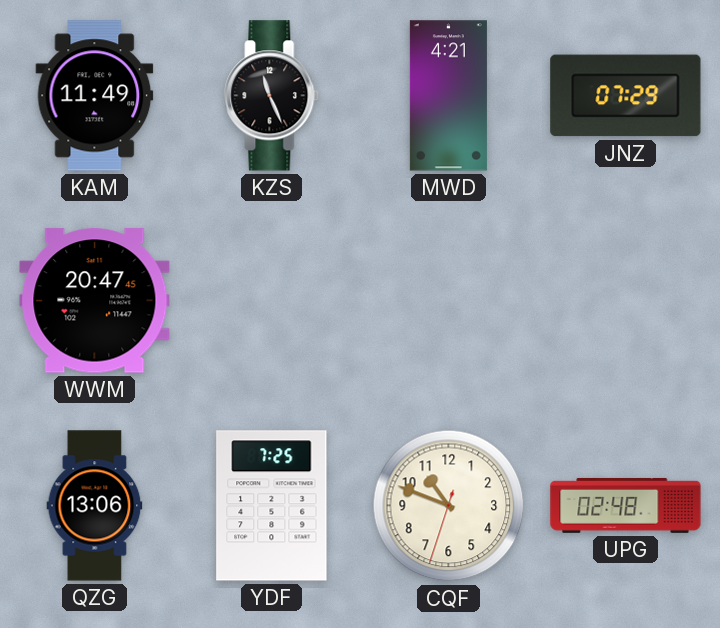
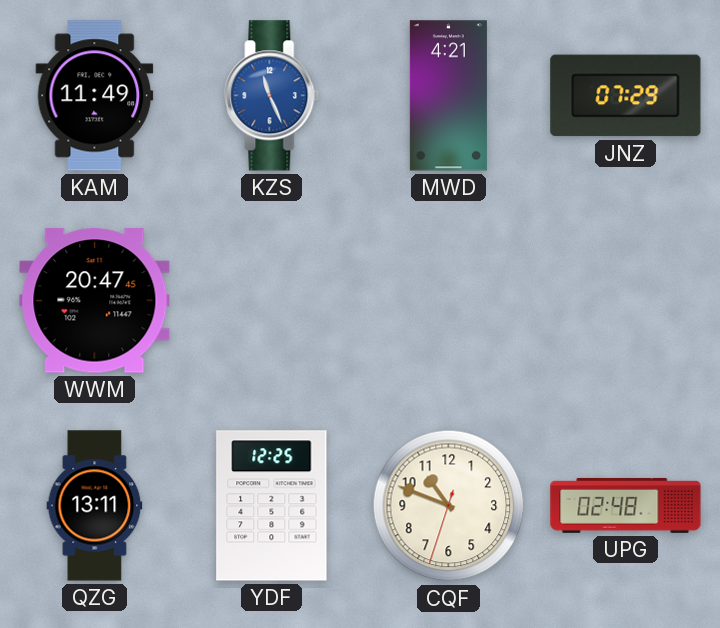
KZS dial: black -> blue (272, 96)
QZG: 13:06 -> 13:11 (95, 506)
YDF: 7:25 -> 12:25 (272, 506)
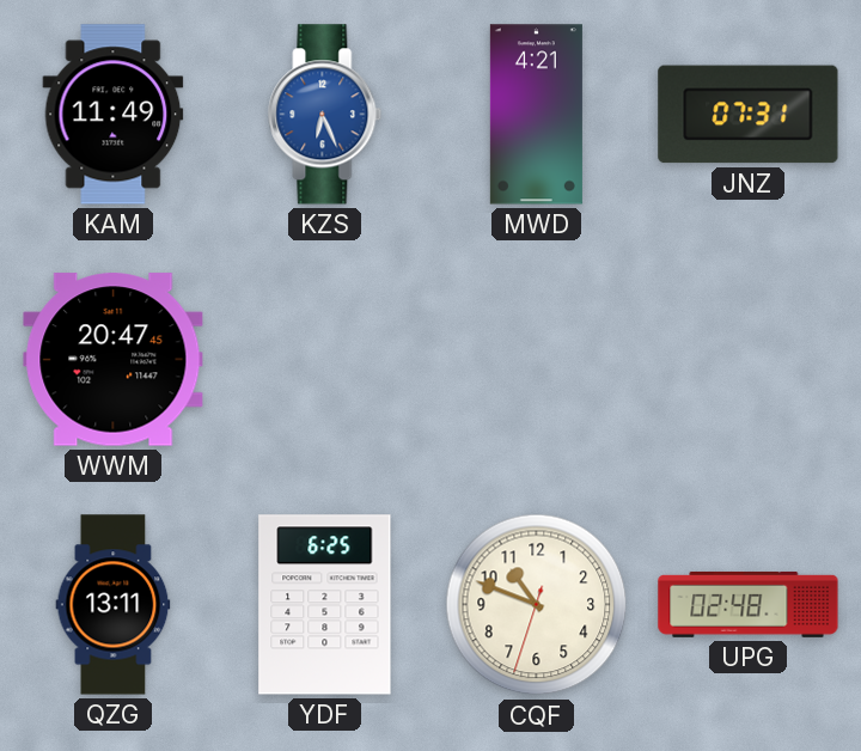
KZS: 11:26 -> 6:26 (325, 115)
JNZ: 07:29 -> 07:31 (749, 115)
YDF: 12:25 -> 6:25 (325, 605)
